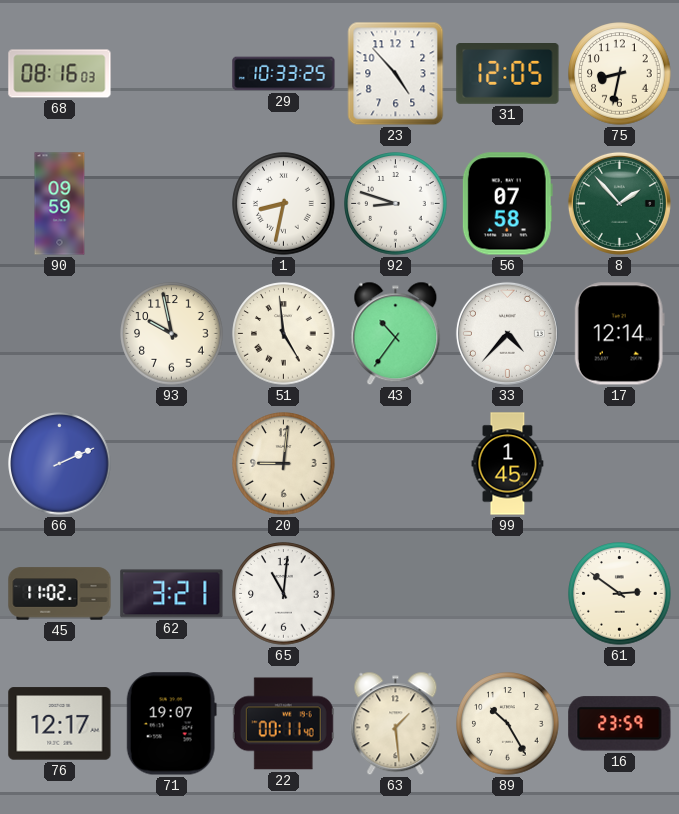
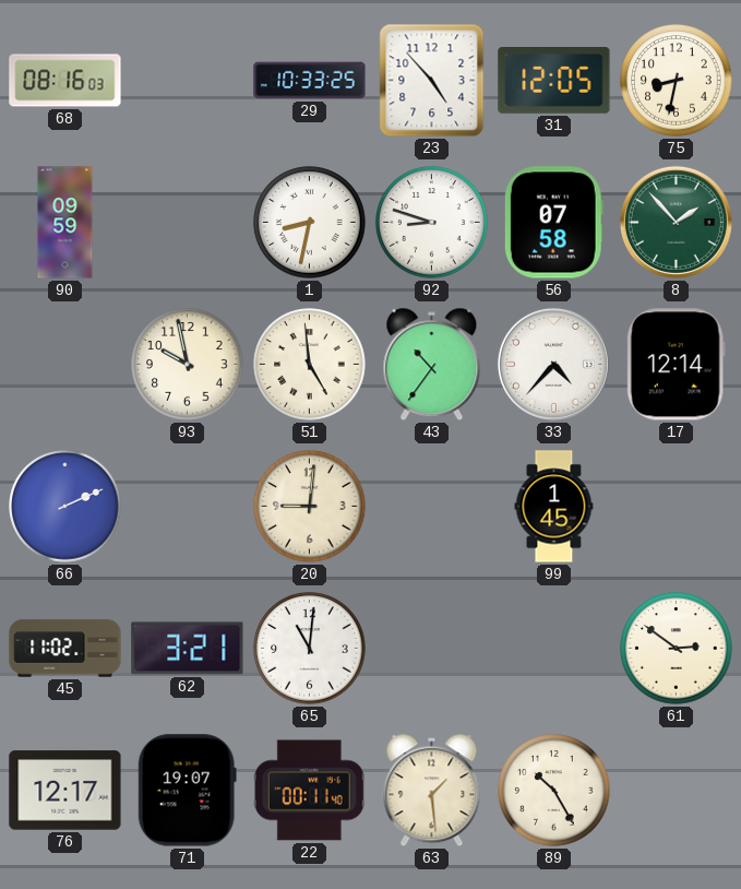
16: 23:59 -> none (620, 724)
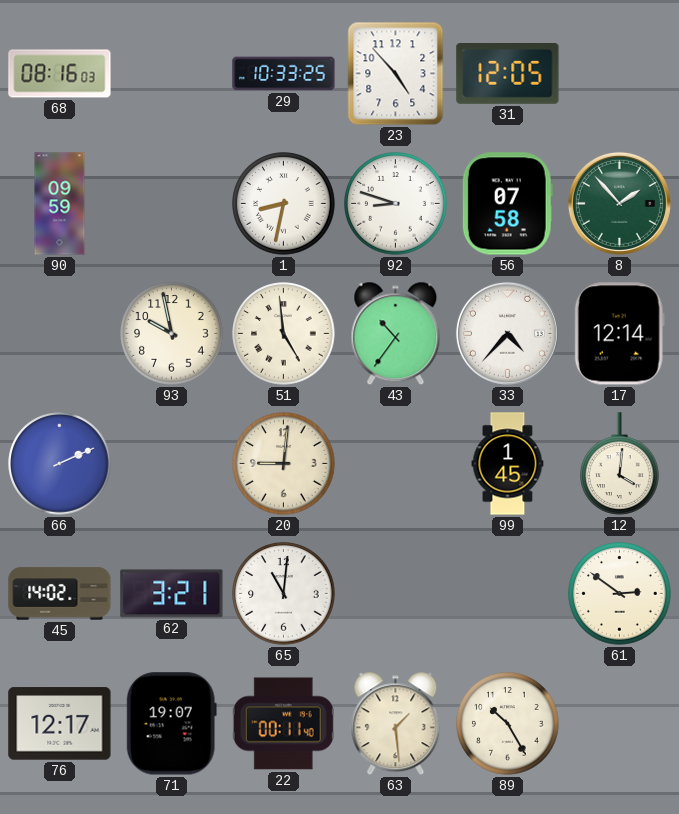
75: 8:32 -> none (677, 81)
12: none -> 4:01 (620, 464)
45: 11:02 -> 14:02 (60, 594)
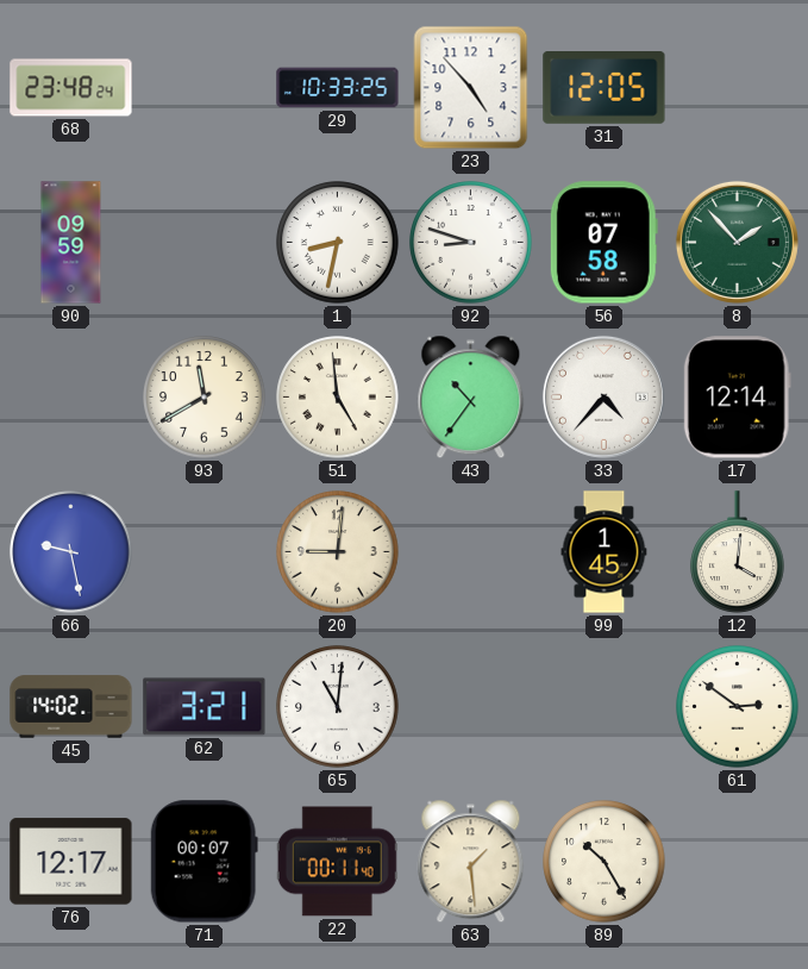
68: 08:16 -> 23:48 (71, 88)
93: 9:58 -> 11:40 (205, 398)
66: 2:11 -> 9:28 (71, 552)
71: 19:07 -> 00:07 (203, 862)
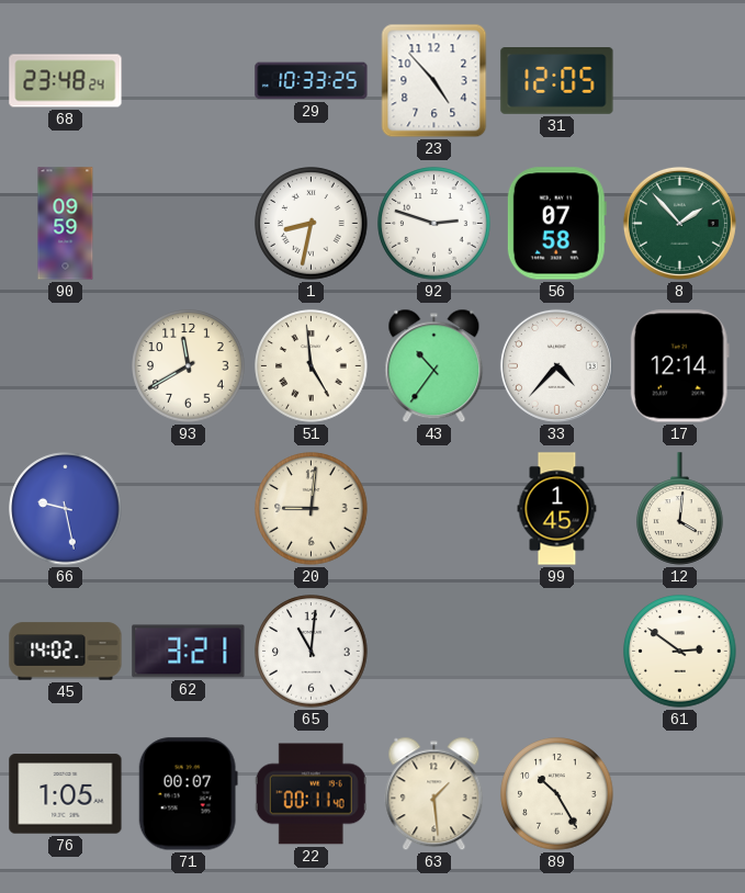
92: 8:48 -> 2:48 (434, 224)
76: 12:17 -> 1:05 (66, 794)
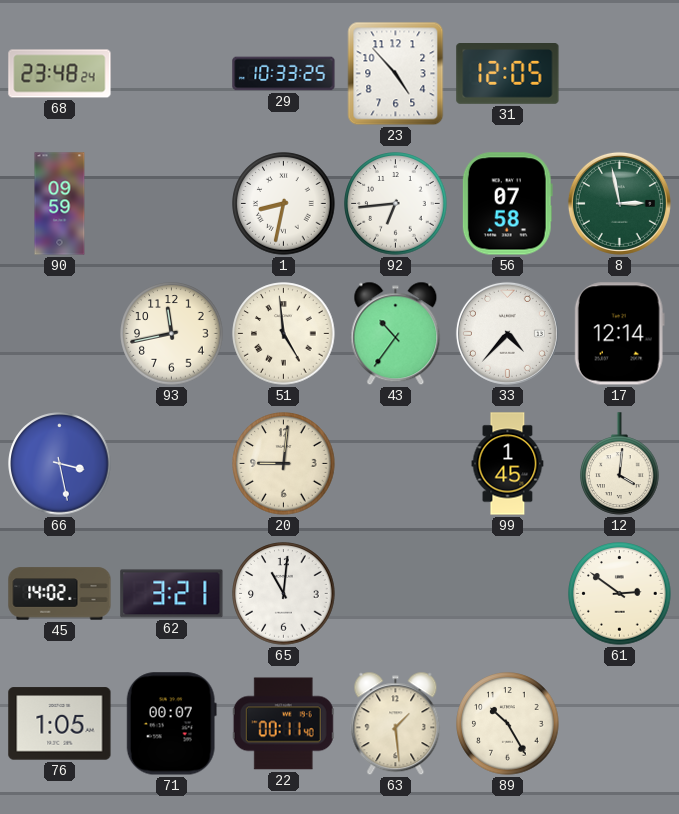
92: 2:48 -> 6:44 (396, 204)
8: 1:53 -> 2:58 (619, 203)
93: 11:40 -> 11:43 (172, 334)
66: 9:28 -> 3:28 (60, 464)
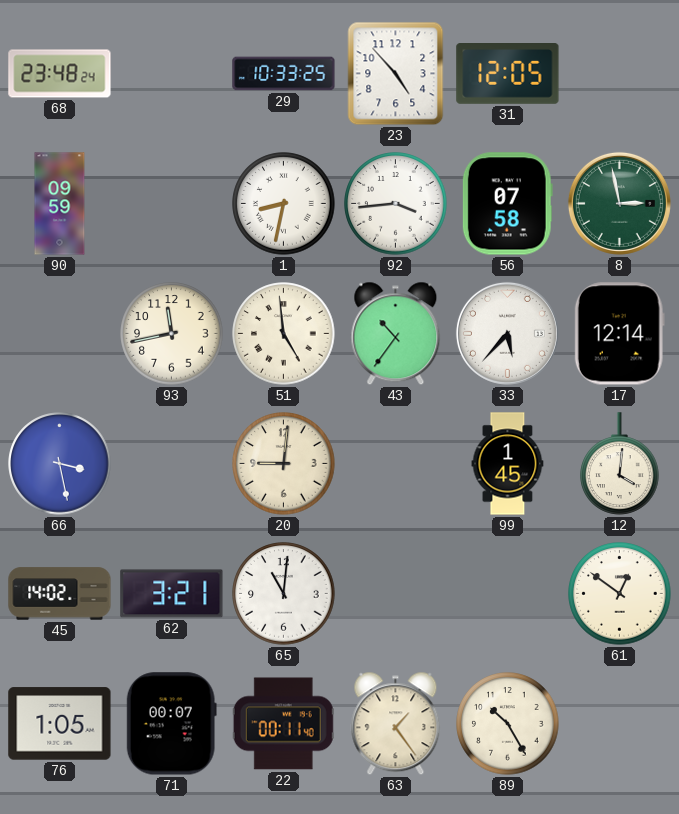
92: 6:44 -> 3:44 (396, 204)
33: 4:37 -> 5:37 (507, 333)
61: 2:51 -> 12:51 (620, 594)
63: 1:29 -> 1:24 (396, 724)
